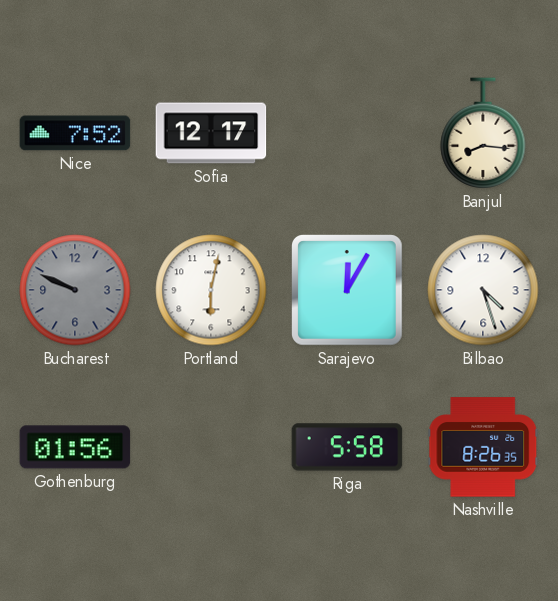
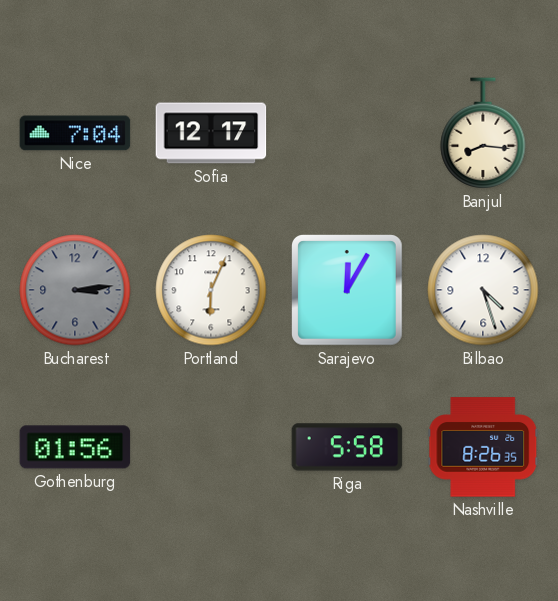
Nice: 7:52 -> 7:04 (75, 133)
Bucharest: 9:49 -> 3:14 (75, 290)
Portland: 6:02 -> 6:04 (211, 290)
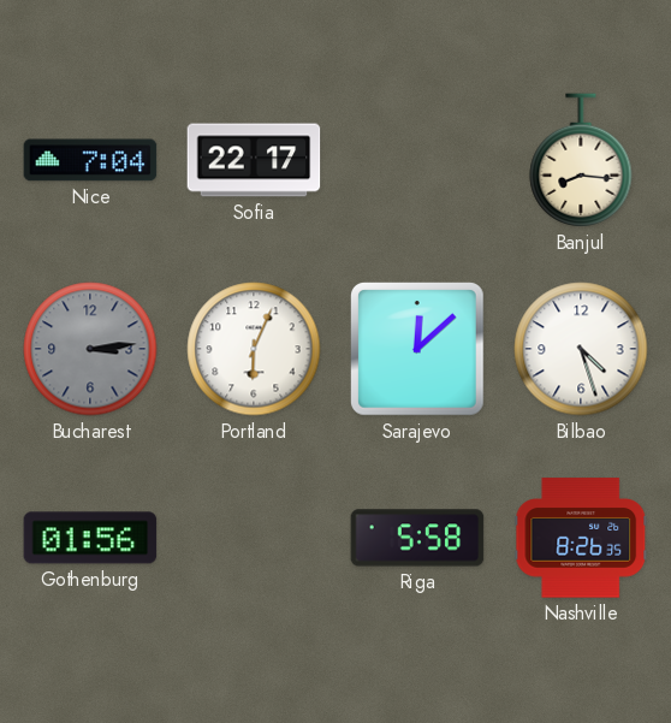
Sofia: 12:17 -> 22:17 (254, 160)
Sarajevo: 12:05 -> 12:08 (418, 350)
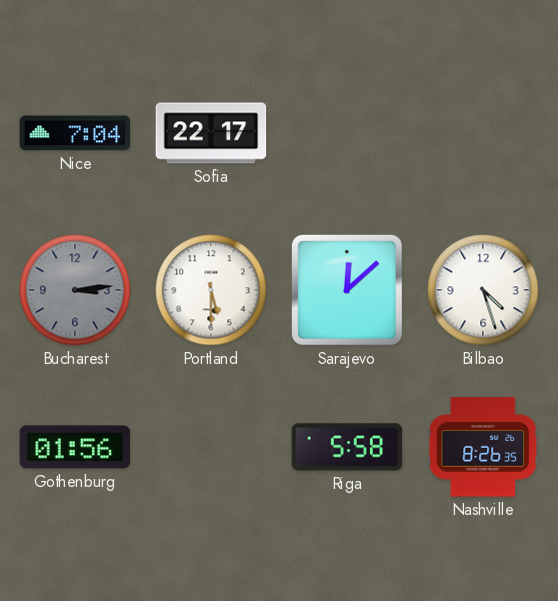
Banjul: 8:16 -> none (581, 160)
Portland: 6:04 -> 5:30 (211, 290)
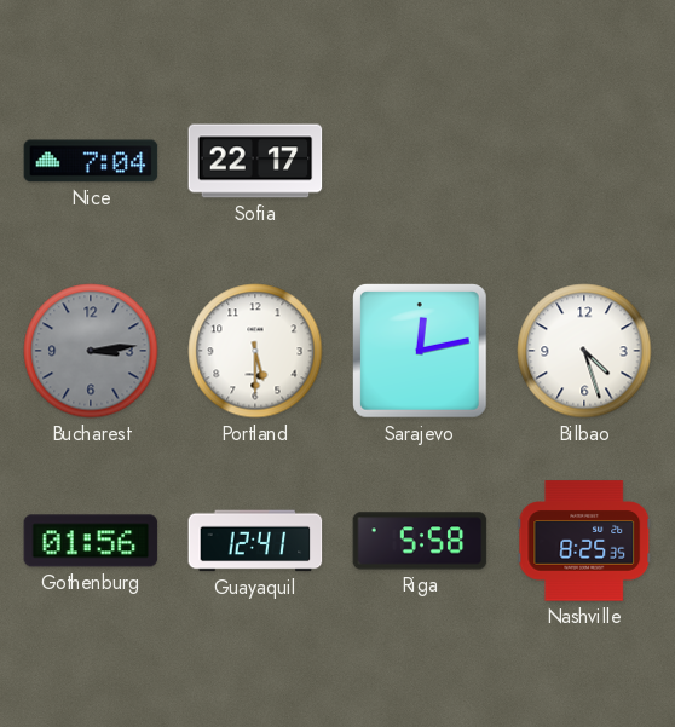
Sarajevo: 12:08 -> 12:13 (421, 352)
Guayaquil: none -> 12:41 (255, 541)
Nashville: 8:26 -> 8:25 (584, 541)
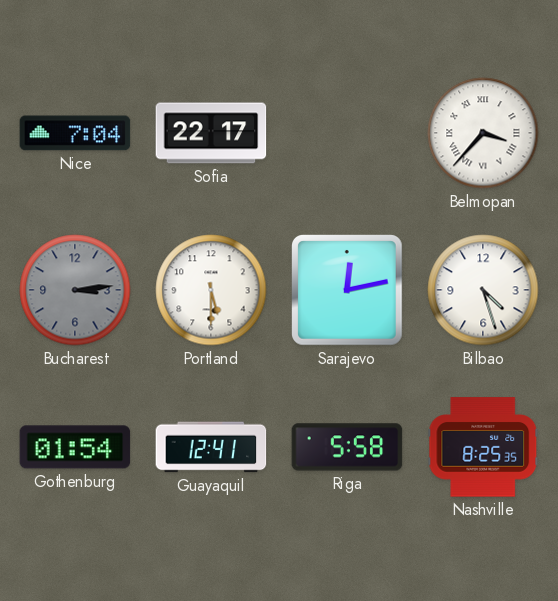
Belmopan: none -> 3:37 (483, 133)
Gothenburg: 01:56 -> 01:54 (75, 447)
